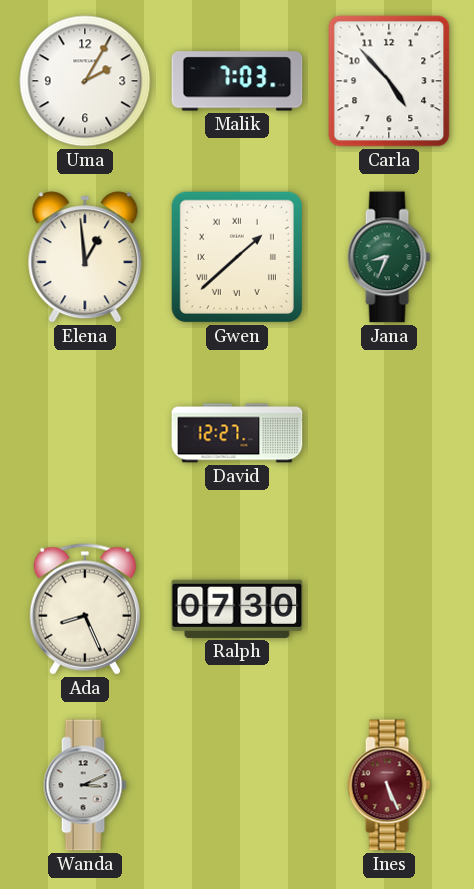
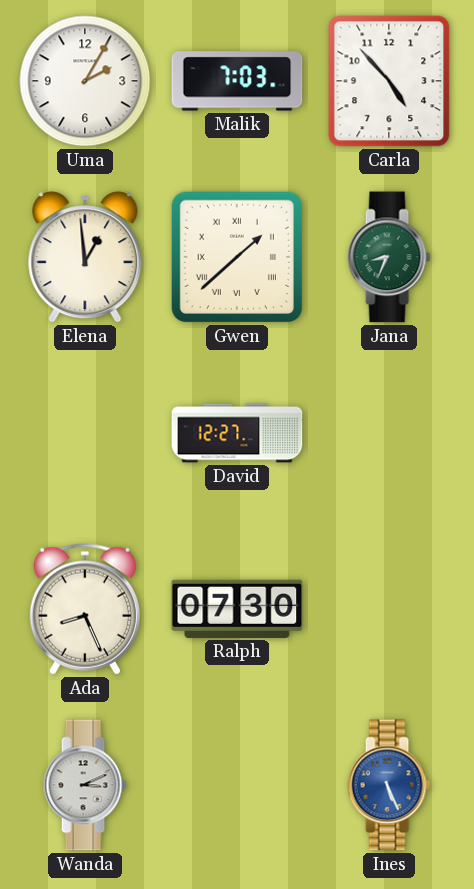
Ines dial: burgundy -> blue (389, 785)
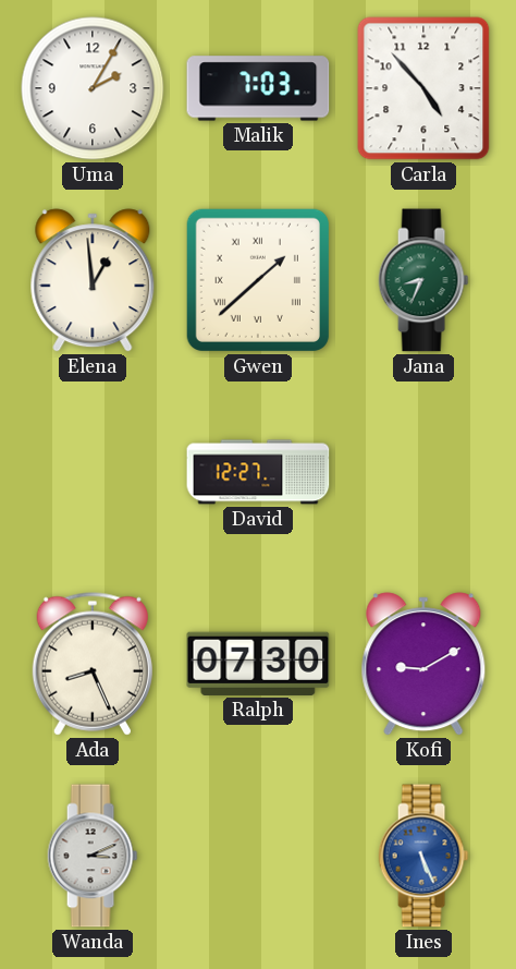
Kofi: none -> 9:10 (423, 664)
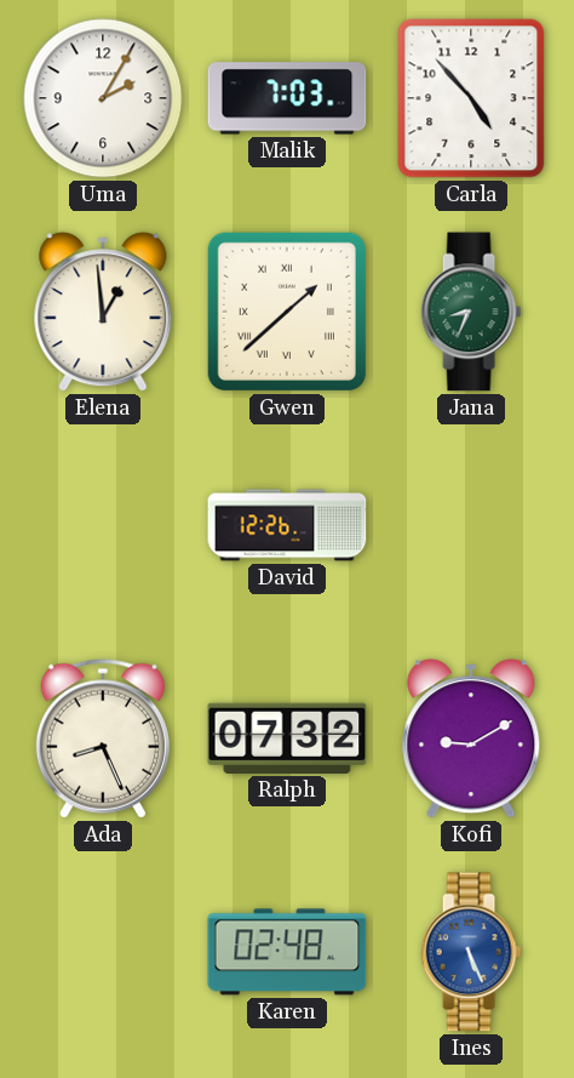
David: 12:27 -> 12:26 (287, 525)
Ralph: 07:30 -> 07:32 (287, 738)
Wanda: 3:11 -> none (93, 856)
Karen: none -> 02:48 (287, 952)
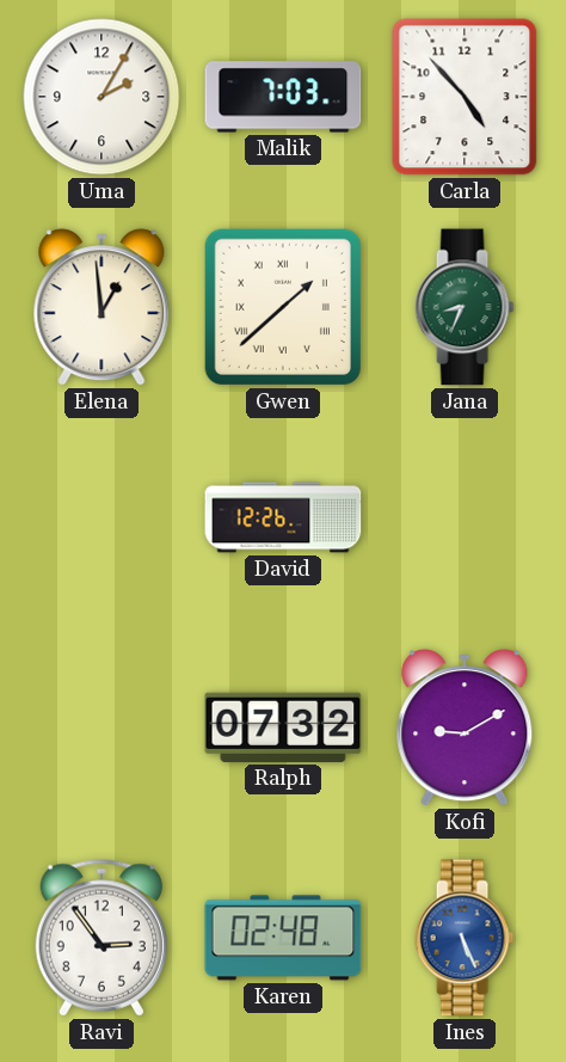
Ada: 8:26 -> none (103, 738)
Ravi: none -> 2:54 (101, 938)
